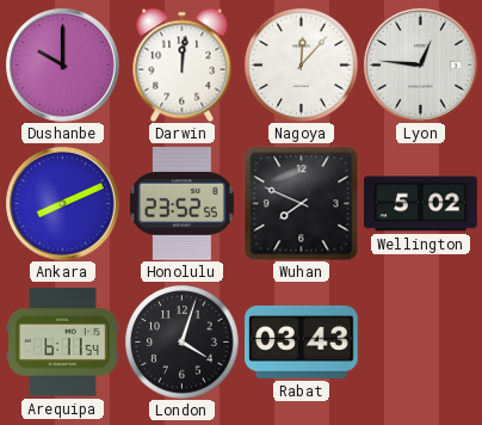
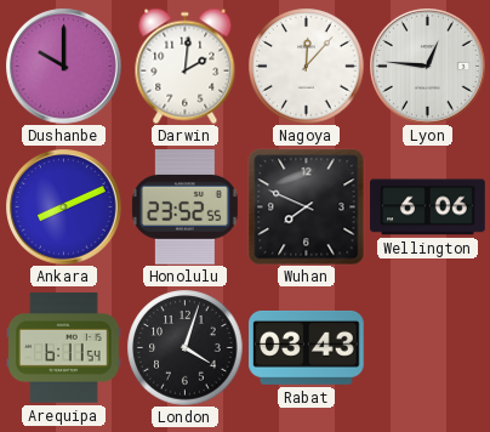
Darwin: 12:01 -> 2:01 (186, 66)
Wellington: 5:02 -> 6:06 (428, 208)
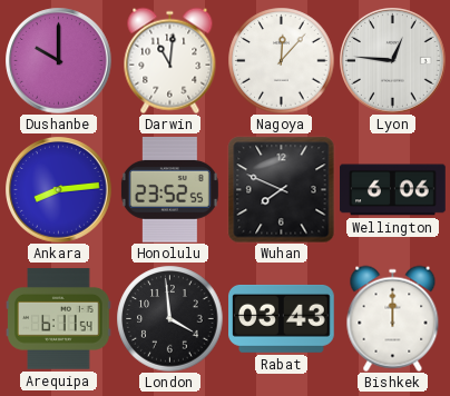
Darwin: 2:01 -> 11:01 (170, 60)
Ankara: 8:11 -> 8:14 (59, 190)
London: 4:03 -> 3:59 (169, 318)
Bishkek: none -> 12:00 (393, 318)
